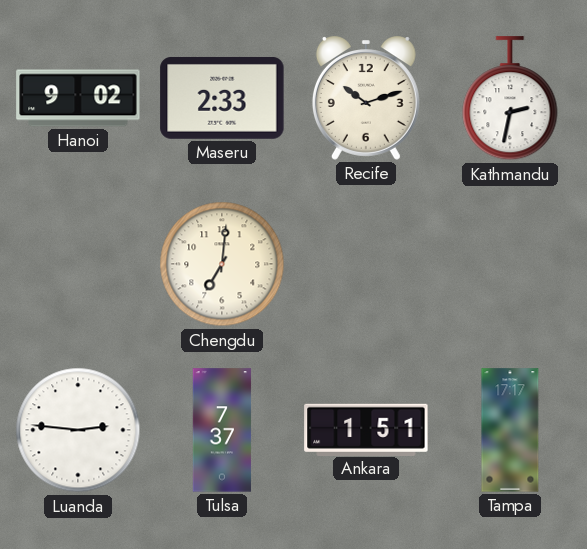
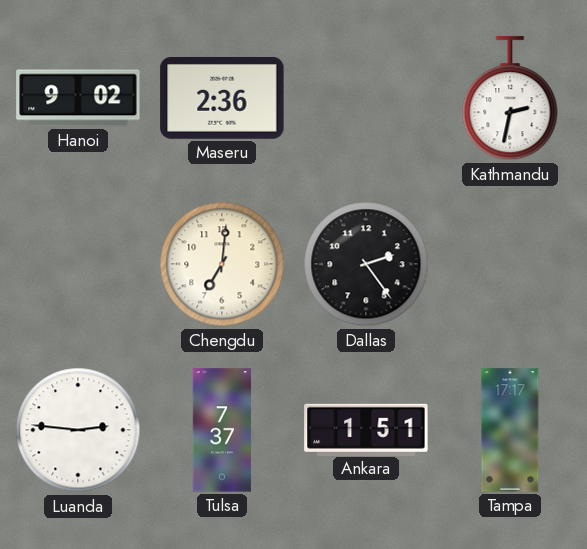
Maseru: 2:33 -> 2:36 (222, 98)
Recife: 10:12 -> none (366, 98)
Dallas: none -> 2:24 (366, 264)
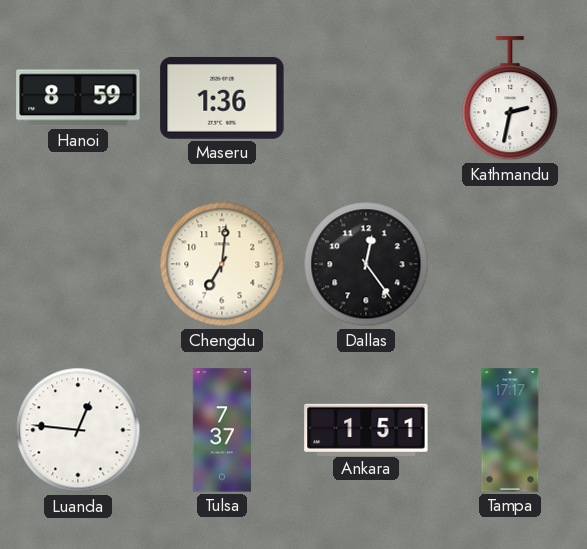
Hanoi: 9:02 -> 8:59 (78, 98)
Maseru: 2:36 -> 1:36 (222, 98)
Dallas: 2:24 -> 12:24 (366, 264)
Luanda: 2:46 -> 12:46 (78, 430)
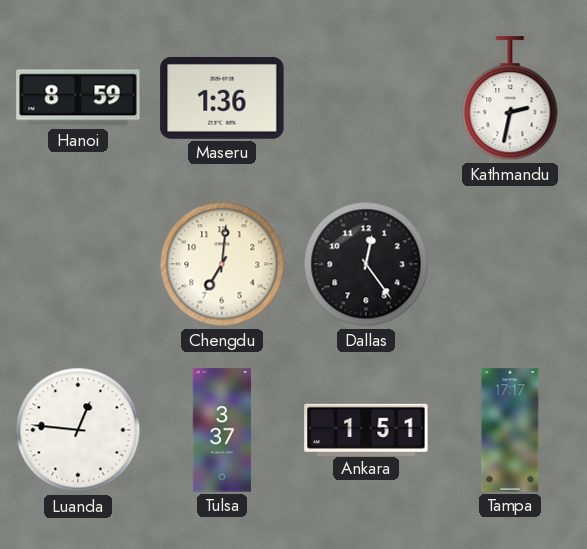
Tulsa: 7:37 -> 3:37 (222, 430)
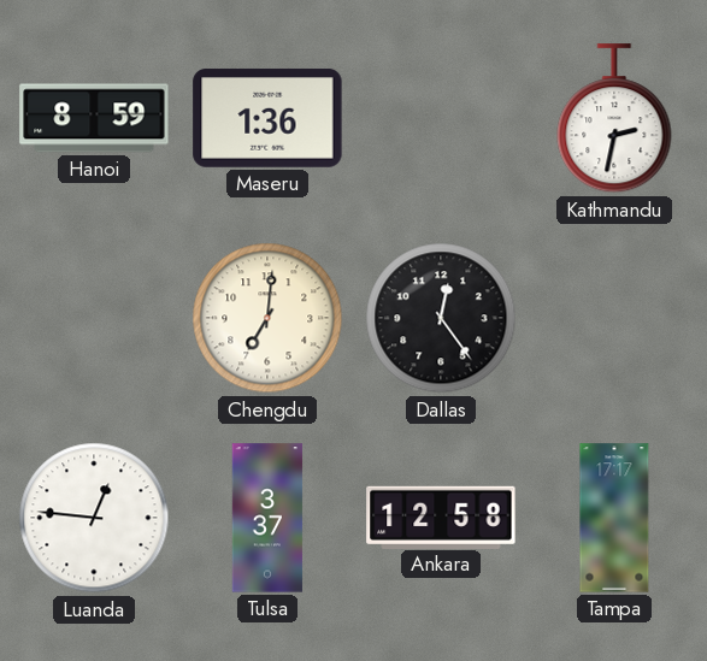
Ankara: 1:51 -> 12:58 (441, 517)
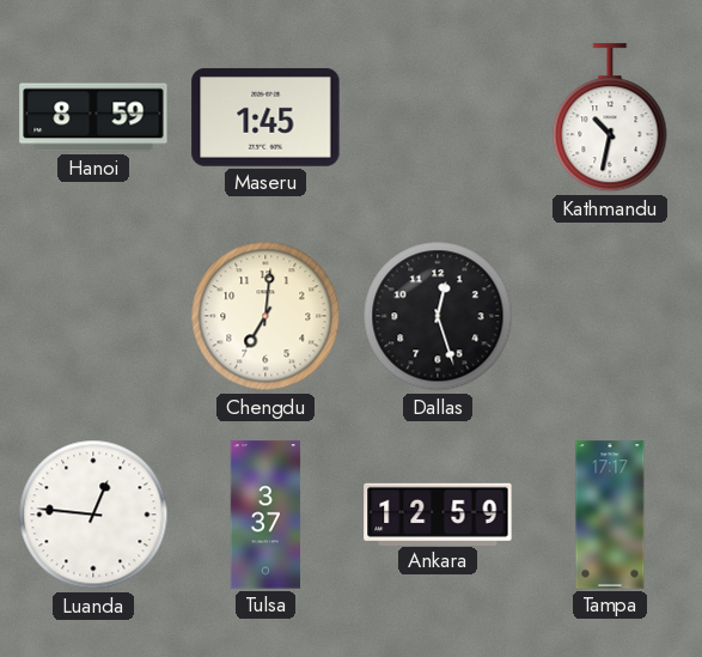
Maseru: 1:36 -> 1:45 (265, 117)
Kathmandu: 2:32 -> 10:32 (610, 118)
Dallas: 12:24 -> 12:27 (438, 316)
Ankara: 12:58 -> 12:59 (438, 513)
